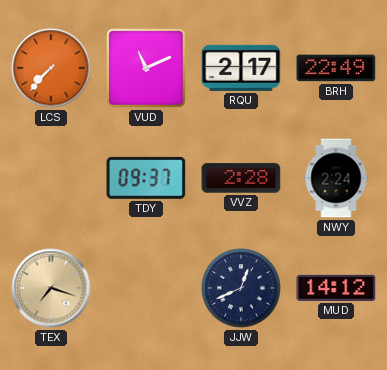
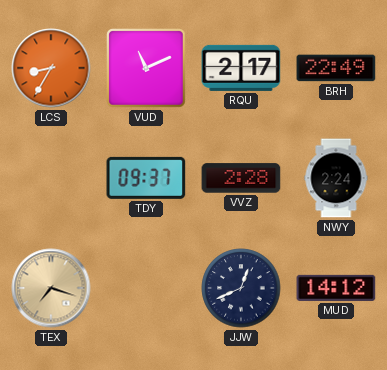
LCS: 7:37 -> 8:35 (51, 68)
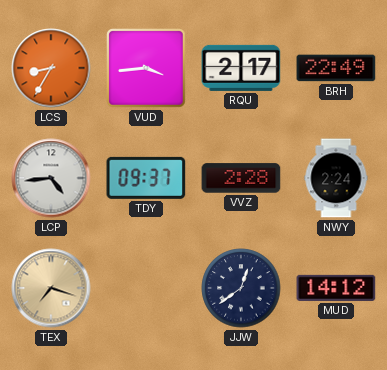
VUD: 11:11 -> 3:44 (146, 68)
LCP: none -> 4:44 (51, 178)
JJW: 12:41 -> 12:39 (241, 288)
